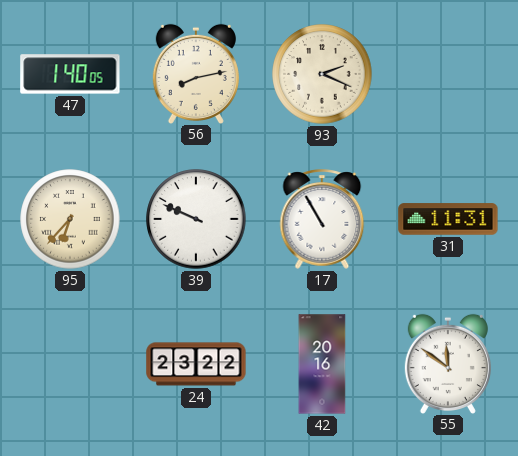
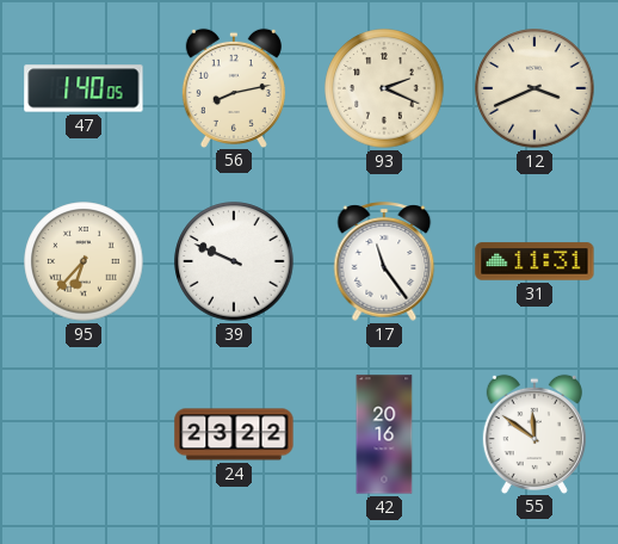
12: none -> 3:41 (534, 88)
17: 10:55 -> 11:24 (384, 261)
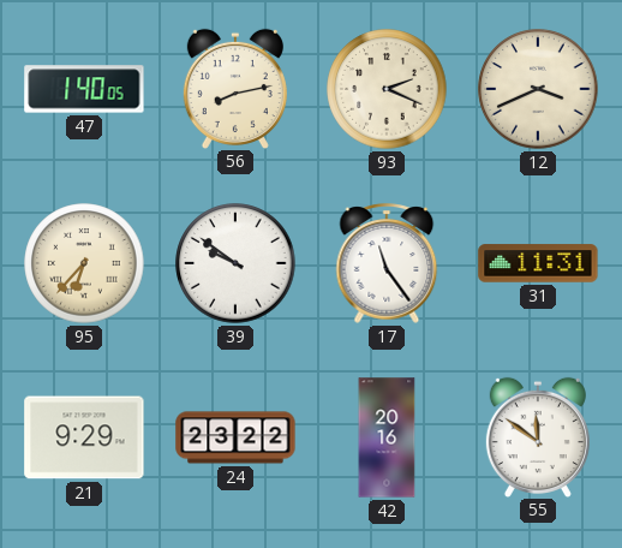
39: 9:49 -> 9:51 (235, 263)
21: none -> 9:29 (84, 437)
